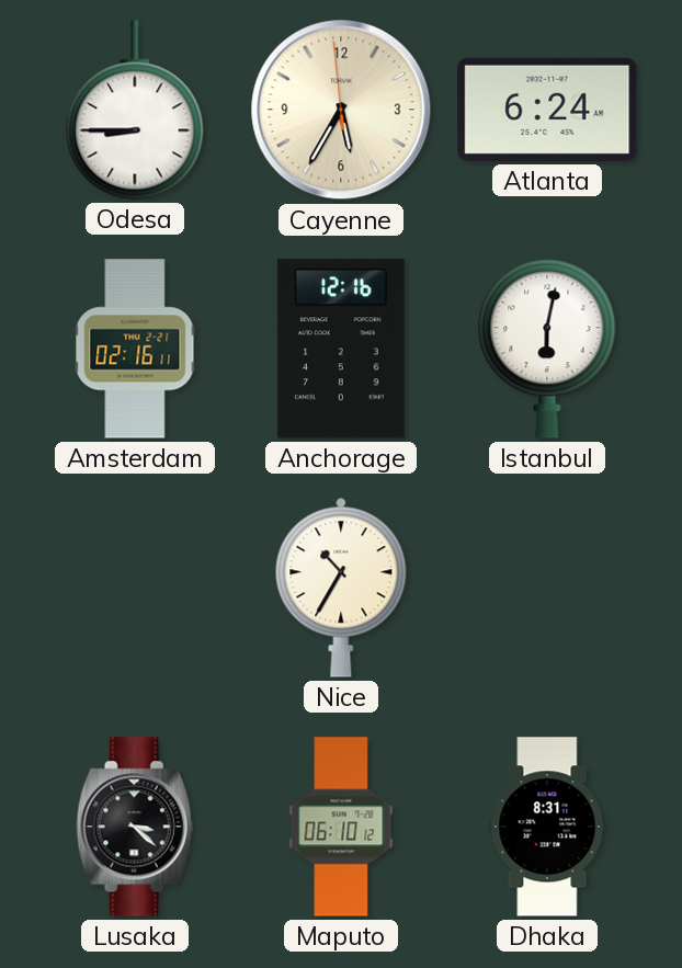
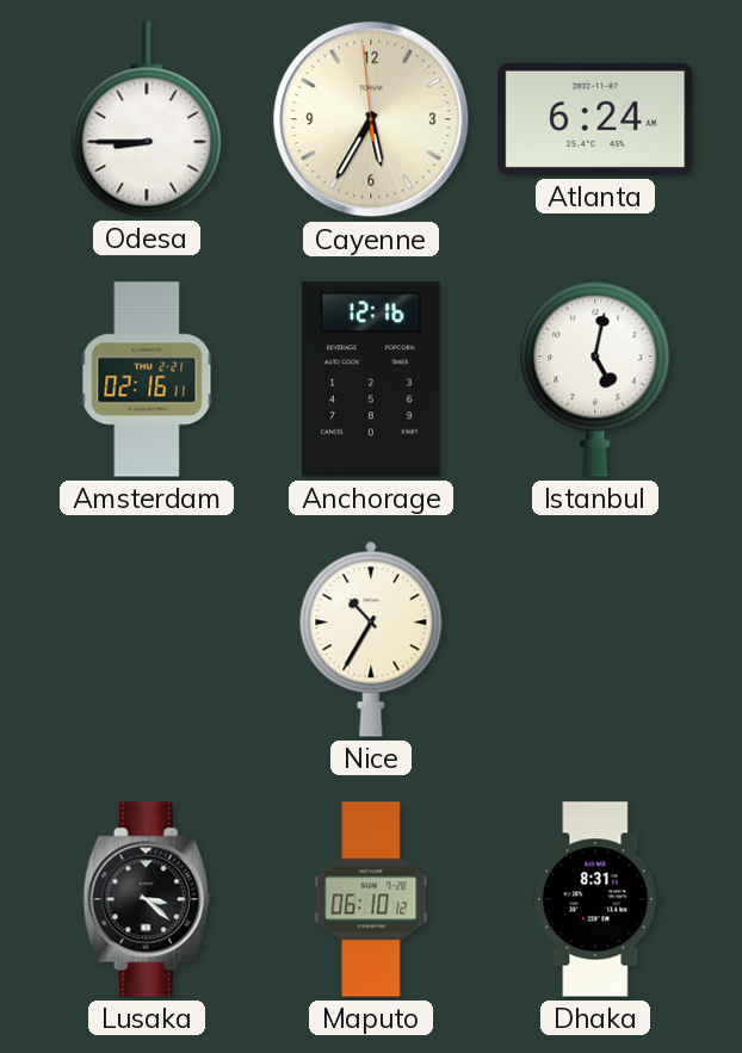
Istanbul: 6:02 -> 5:02 (595, 379)
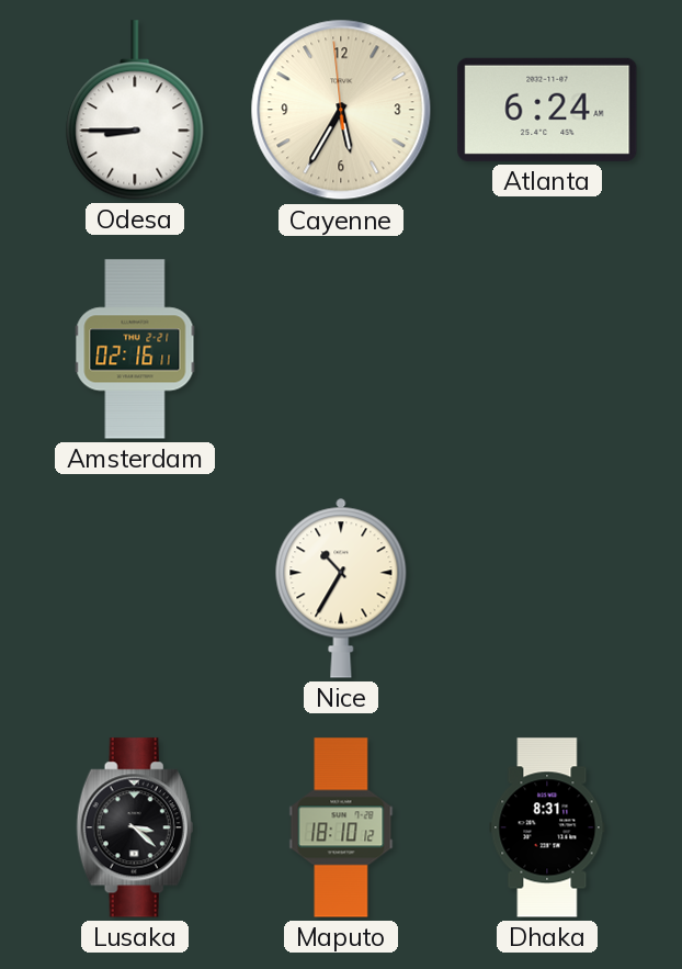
Anchorage: 12:16 -> none (371, 379)
Istanbul: 5:02 -> none (595, 379)
Maputo: 06:10 -> 18:10 (341, 827)
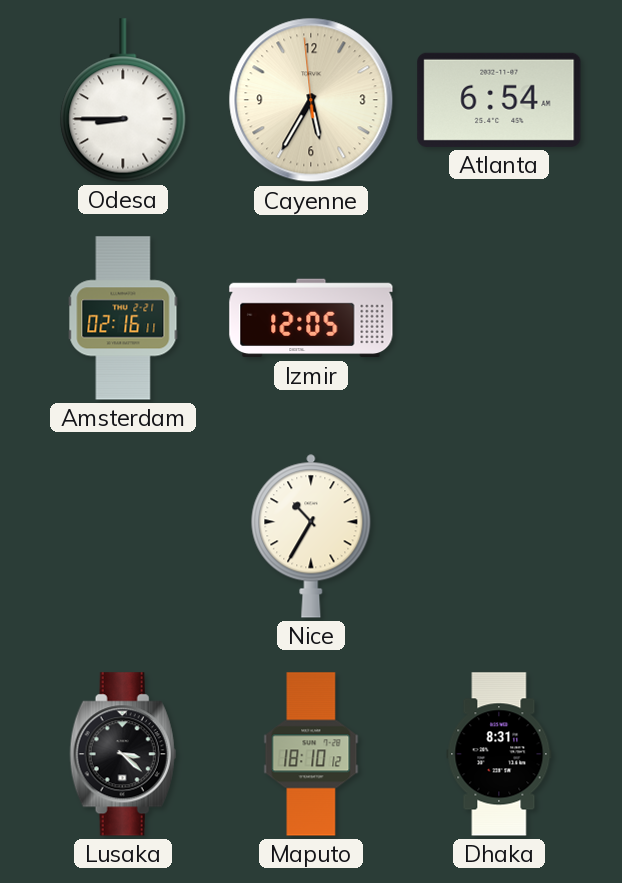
Atlanta: 6:24 -> 6:54 (499, 100)
Izmir: none -> 12:05 (311, 318)
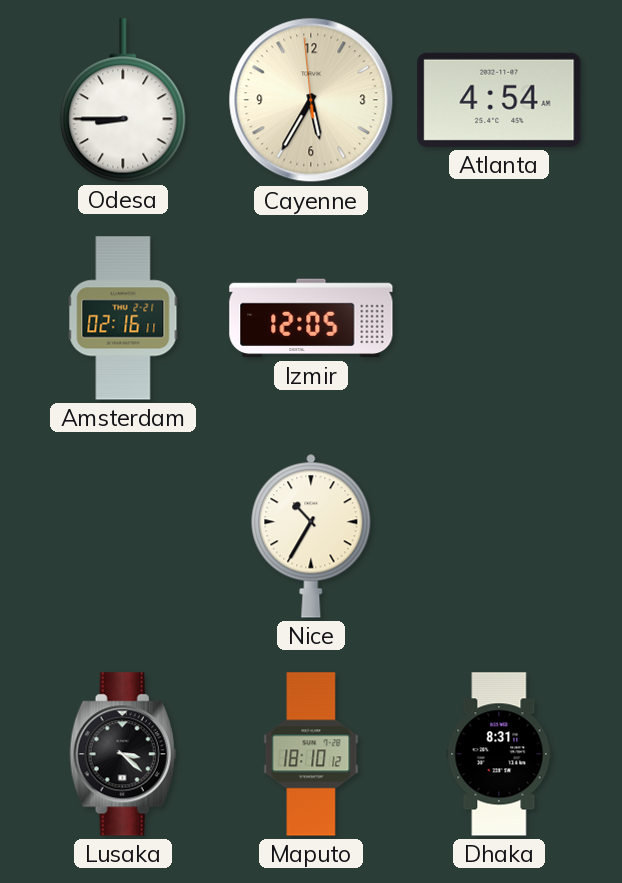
Atlanta: 6:54 -> 4:54 (499, 100)
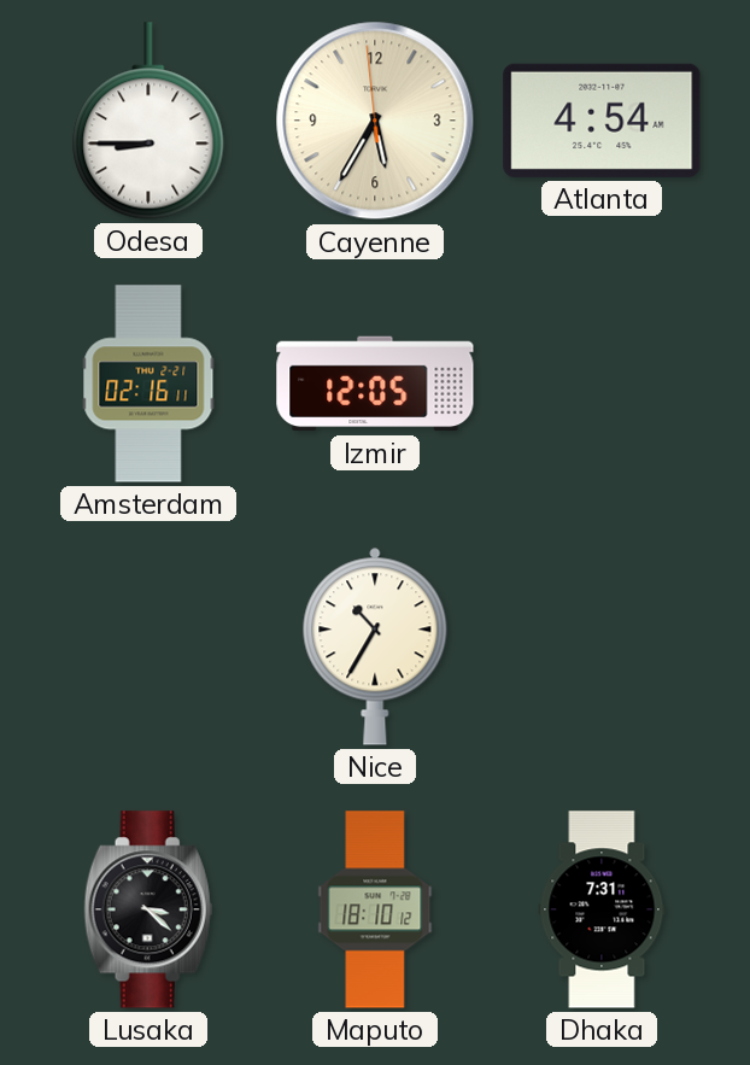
Dhaka: 8:31 -> 7:31 (602, 909)
